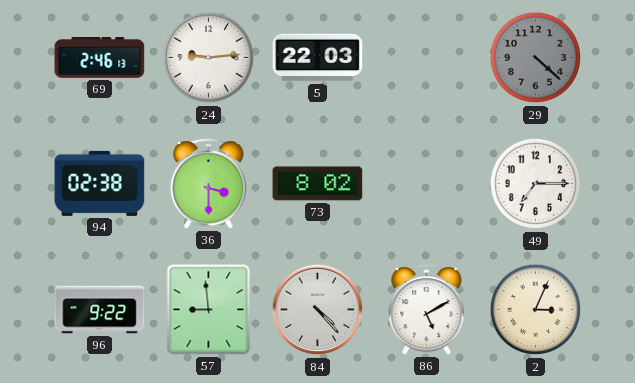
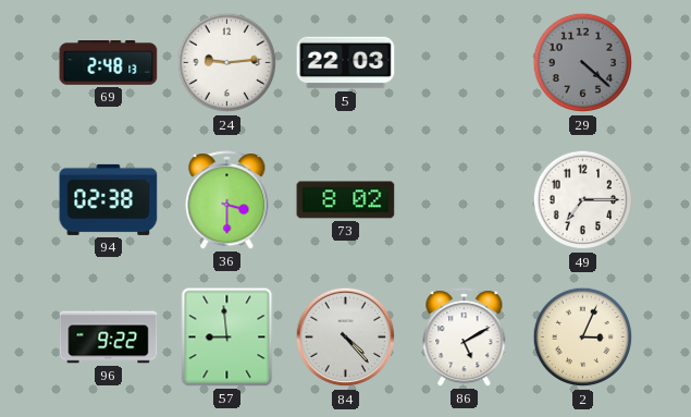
69: 2:46 -> 2:48 (109, 63)
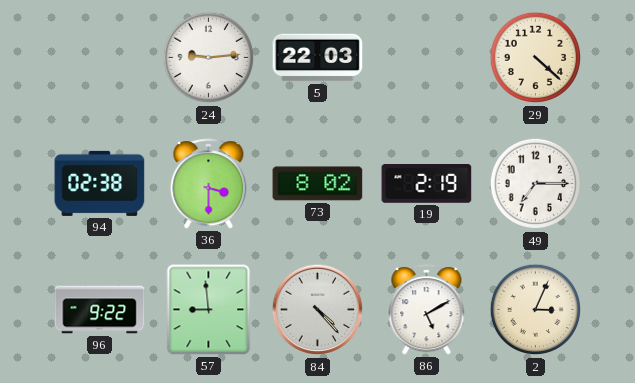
69: 2:48 -> none (109, 63)
29 dial: grey -> cream (536, 58)
19: none -> 2:19 (427, 184)
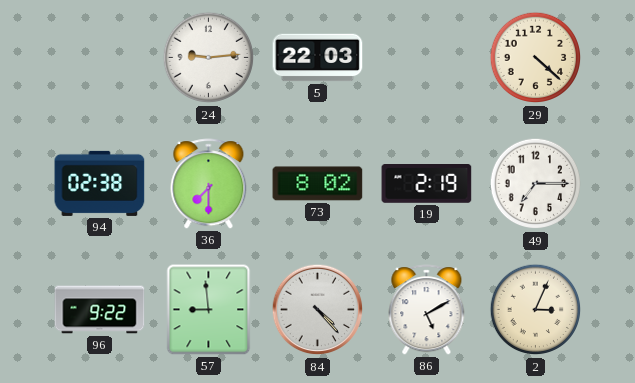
36: 3:30 -> 7:30 (209, 184)
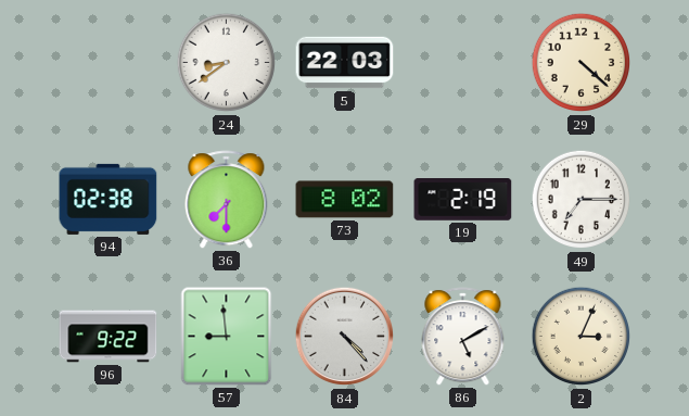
24: 9:14 -> 8:39 (227, 63)
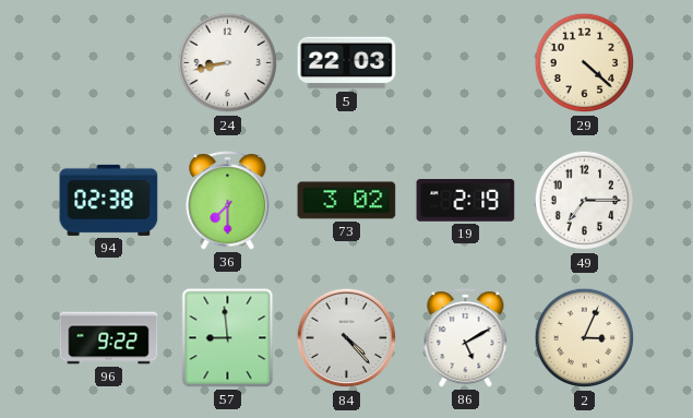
24: 8:39 -> 8:43 (228, 63)
73: 8:02 -> 3:02 (347, 201)
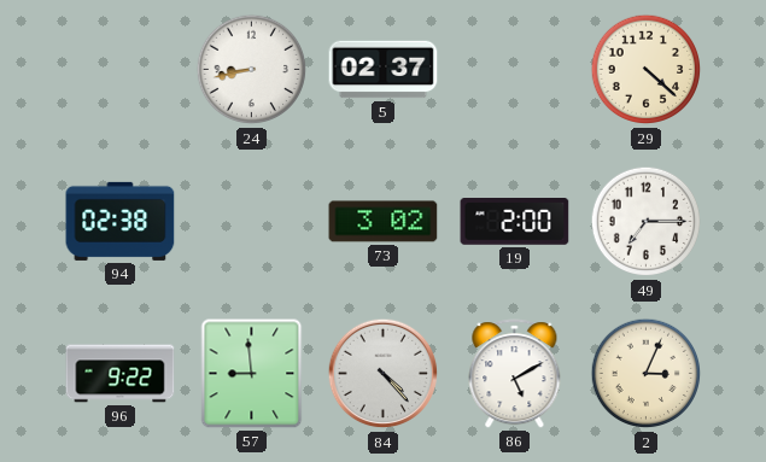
5: 22:03 -> 02:37 (384, 70)
36: 7:30 -> none (228, 201)
19: 2:19 -> 2:00 (515, 222)
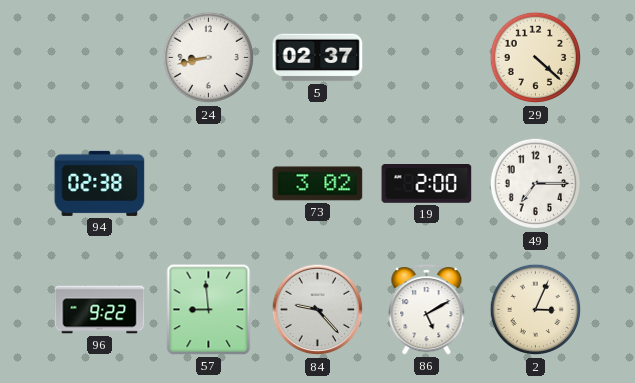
84: 4:23 -> 9:23 (318, 310)
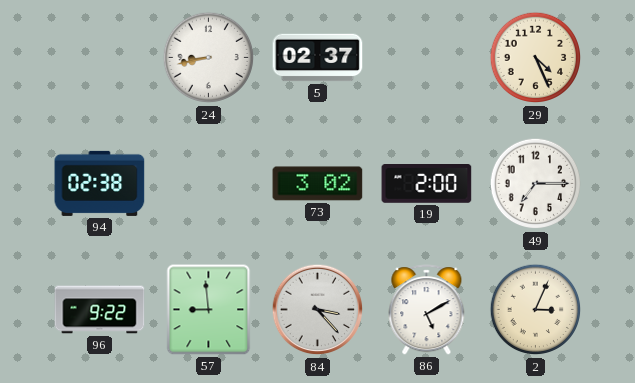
29: 4:22 -> 4:26 (536, 58)
84: 9:23 -> 3:23 (318, 310)
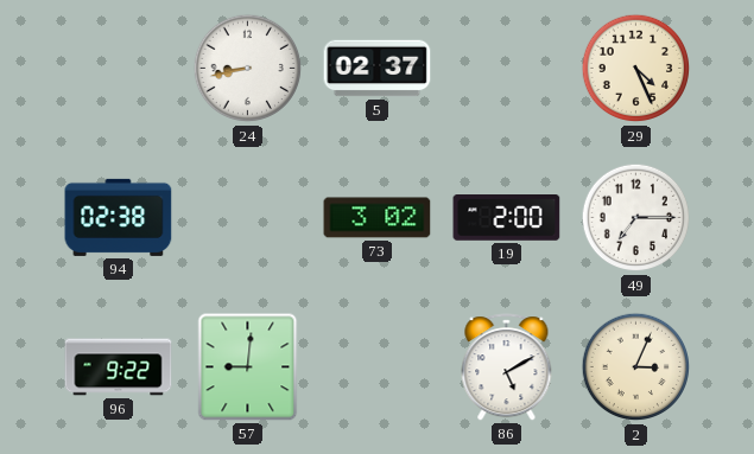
57: 8:59 -> 9:01 (248, 367)
84: 3:23 -> none (318, 310)
